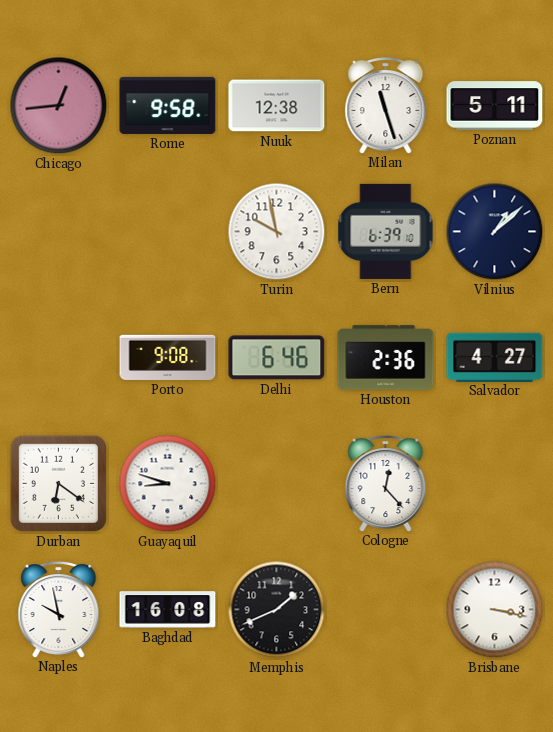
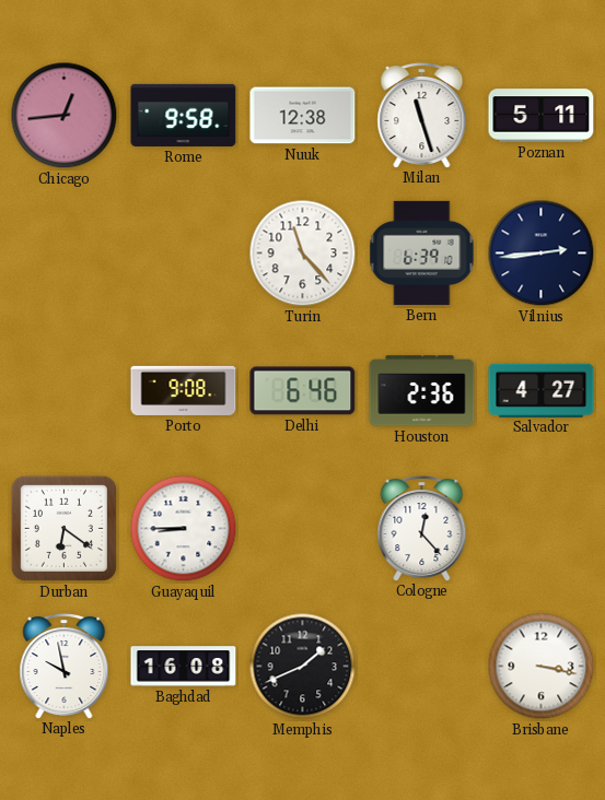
Turin: 9:58 -> 11:23 (303, 254)
Vilnius: 1:08 -> 2:44 (542, 254)
Guayaquil: 8:48 -> 8:45 (184, 529)
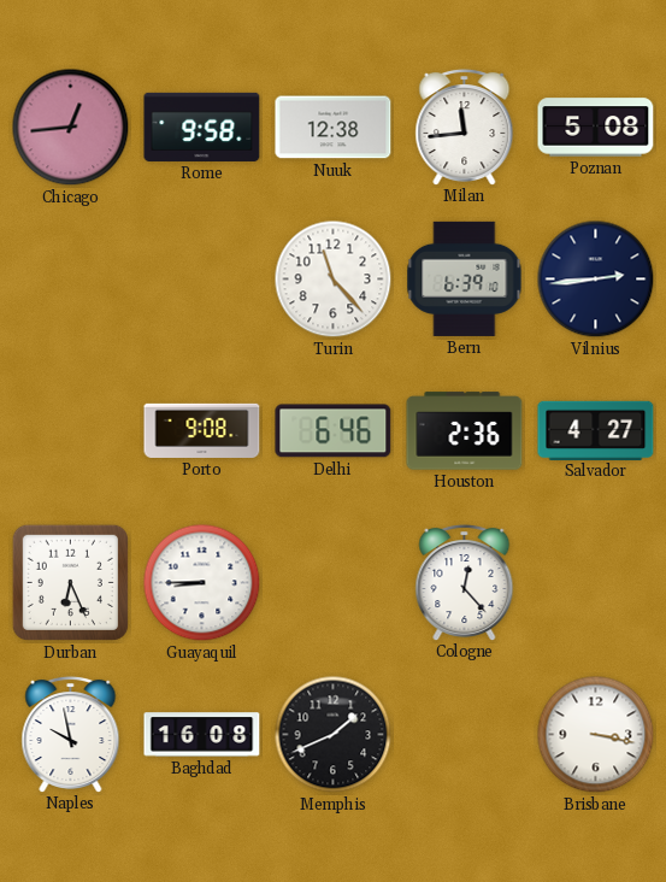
Milan: 11:27 -> 11:44 (465, 127)
Poznan: 5:11 -> 5:08 (596, 128)
Durban: 6:21 -> 6:26 (70, 582)
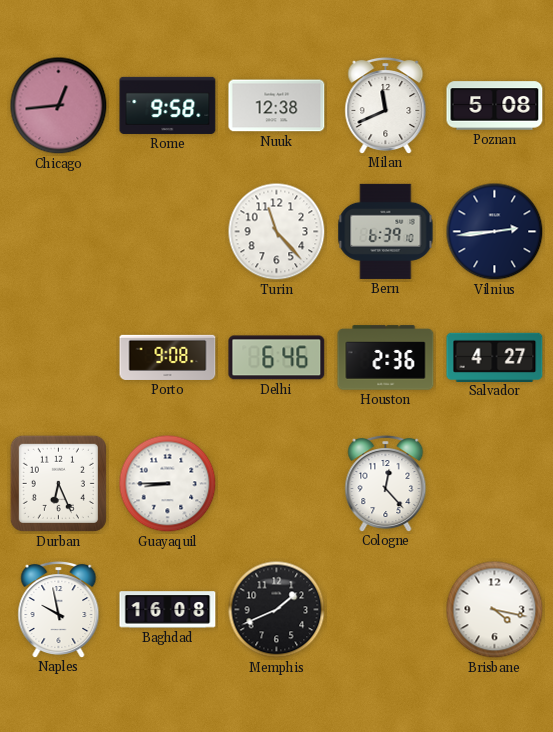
Milan: 11:44 -> 11:41 (386, 105)
Brisbane: 3:17 -> 4:17 (495, 610)
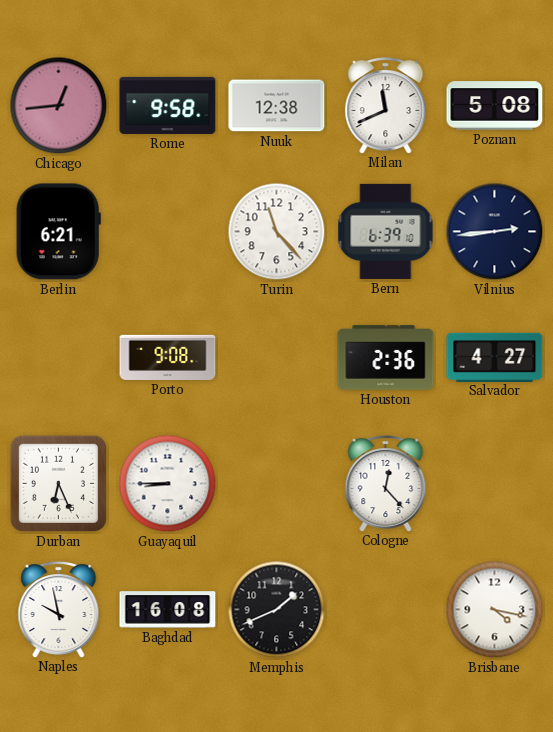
Berlin: none -> 6:21 (58, 232)
Delhi: 6:46 -> none (277, 358)
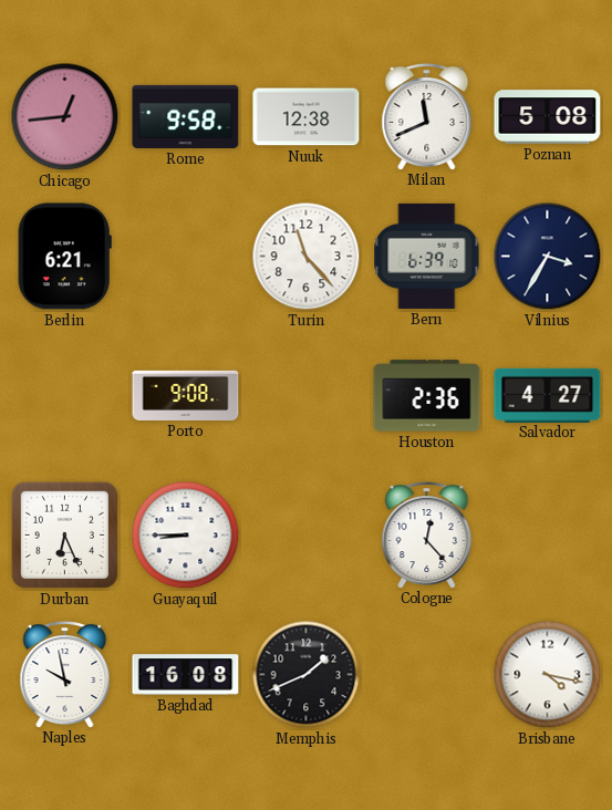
Vilnius: 2:44 -> 3:35 (548, 257)
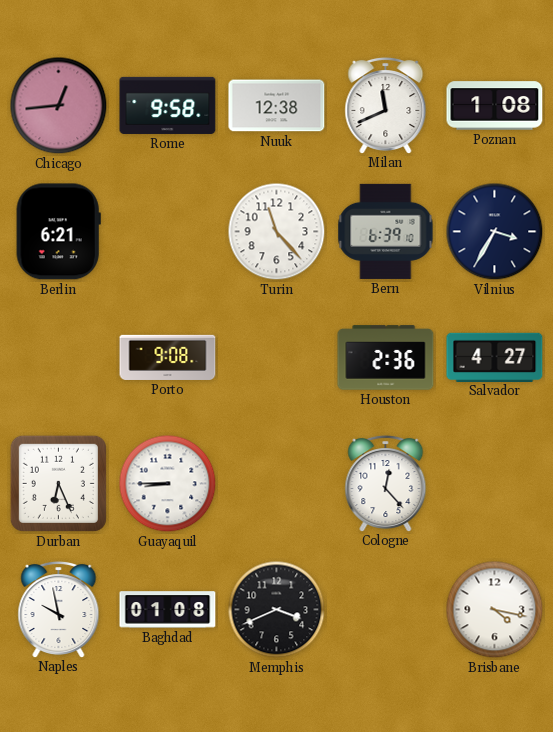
Poznan: 5:08 -> 1:08 (495, 106)
Baghdad: 16:08 -> 01:08 (168, 610)
Memphis: 1:41 -> 3:41 (277, 610)
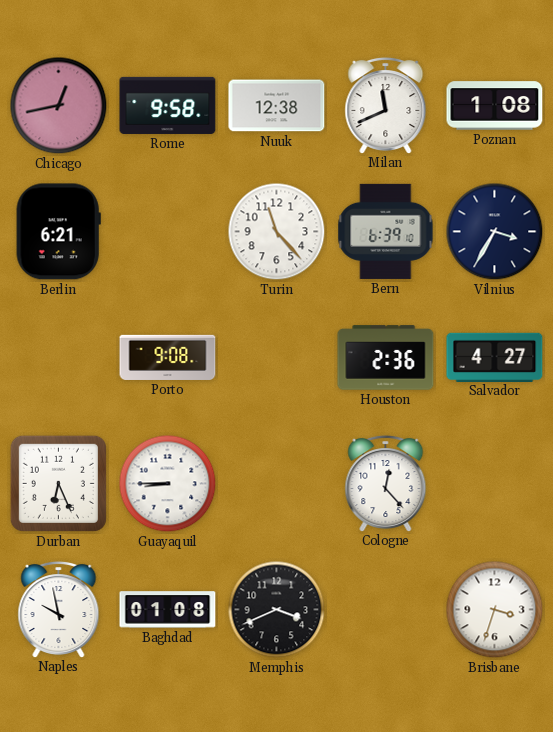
Chicago: 12:44 -> 12:43 (59, 106)
Brisbane: 4:17 -> 3:33 (495, 610)
